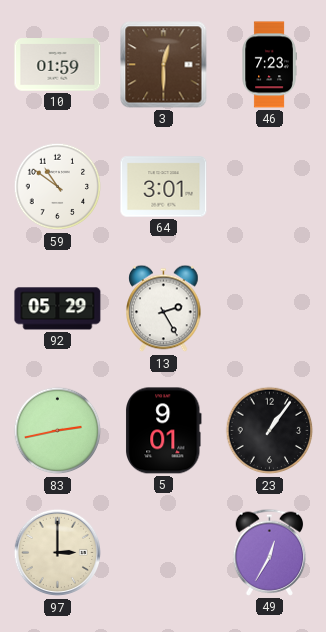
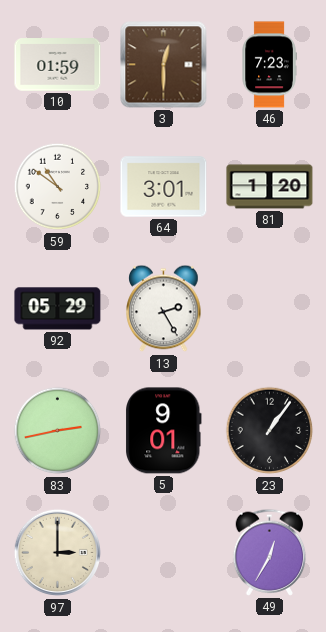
81: none -> 1:20 (270, 187)
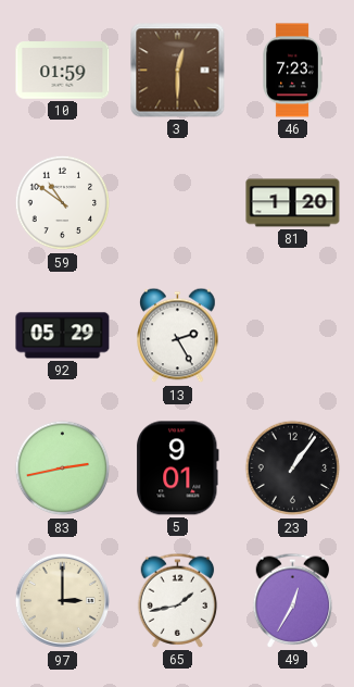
64: 3:01 -> none (164, 187)
65: none -> 1:43 (178, 600)
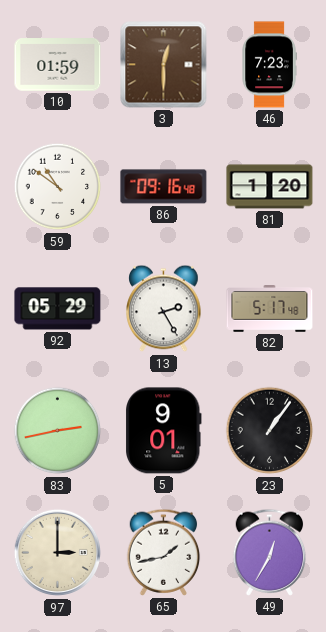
86: none -> 09:16 (164, 187)
82: none -> 5:17 (270, 309)
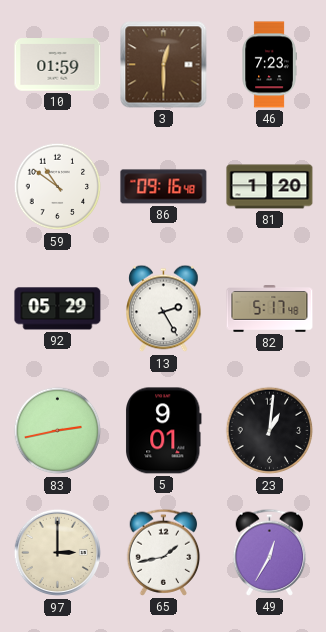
23: 1:06 -> 1:01 (270, 431)
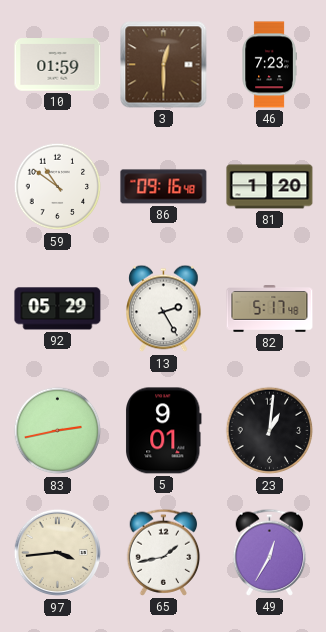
97: 3:00 -> 3:44 (58, 553)
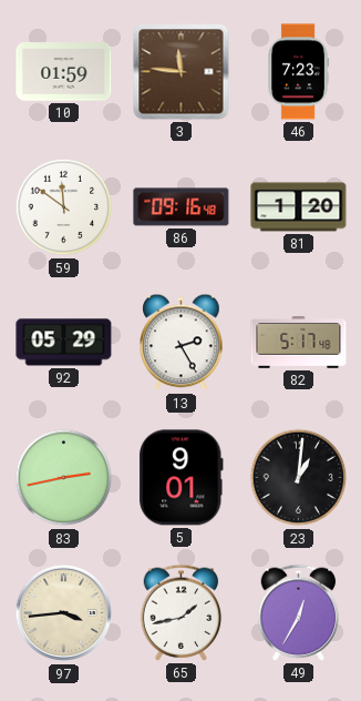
3: 12:30 -> 11:46 (182, 72)
59: 10:51 -> 11:51 (64, 207)
